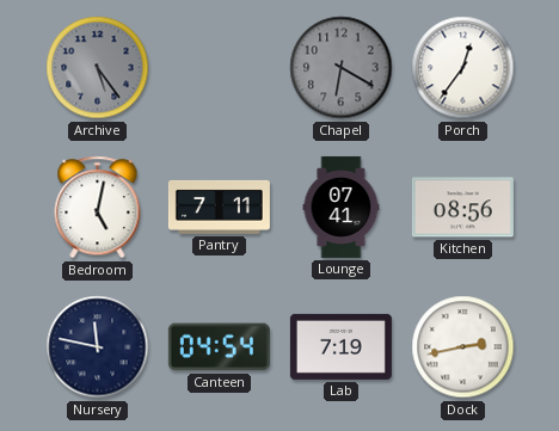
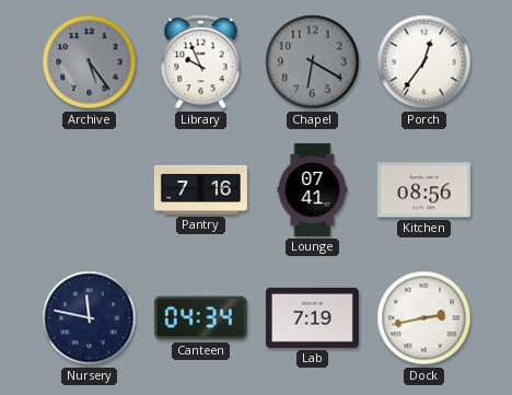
Library: none -> 9:56 (201, 62)
Bedroom: 5:02 -> none (98, 208)
Pantry: 7:11 -> 7:16 (200, 189)
Canteen: 04:54 -> 04:34 (200, 318)
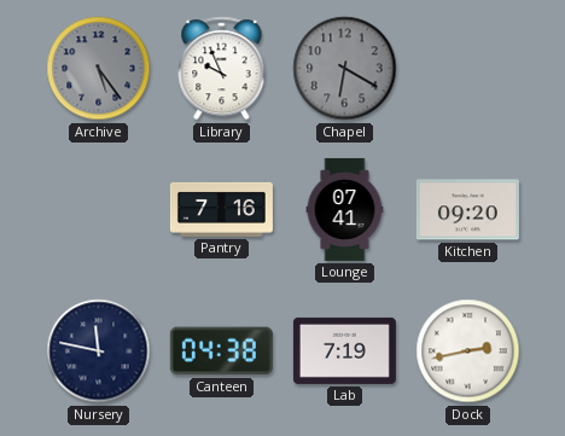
Porch: 12:36 -> none (424, 62)
Kitchen: 08:56 -> 09:20 (467, 210)
Canteen: 04:34 -> 04:38 (221, 351)
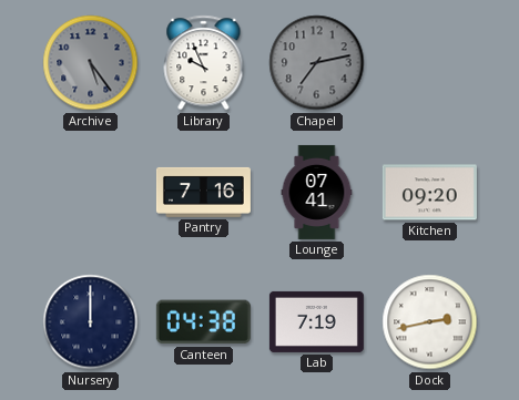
Chapel: 6:20 -> 7:13 (317, 63)
Nursery: 11:47 -> 12:00 (91, 322)
